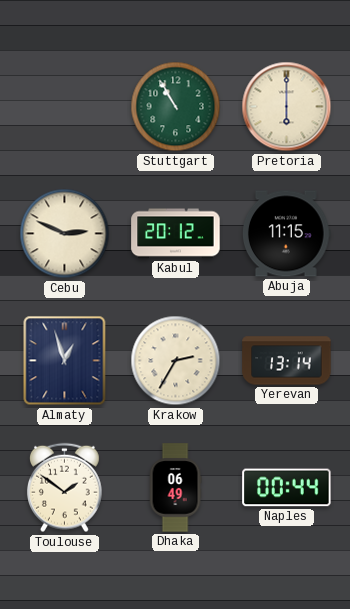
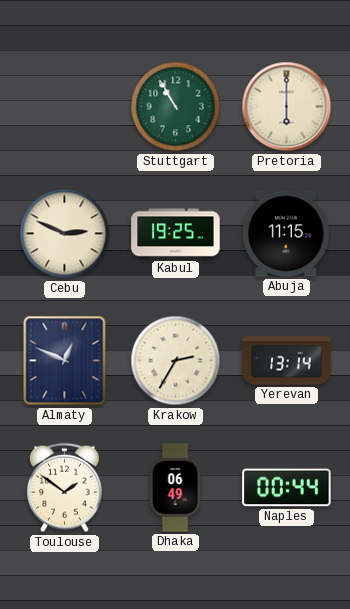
Kabul: 20:12 -> 19:25 (176, 234)
Almaty: 12:57 -> 12:49 (65, 361)
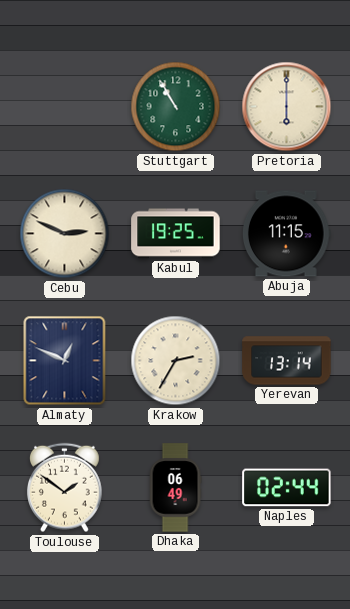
Naples: 00:44 -> 02:44 (287, 488)
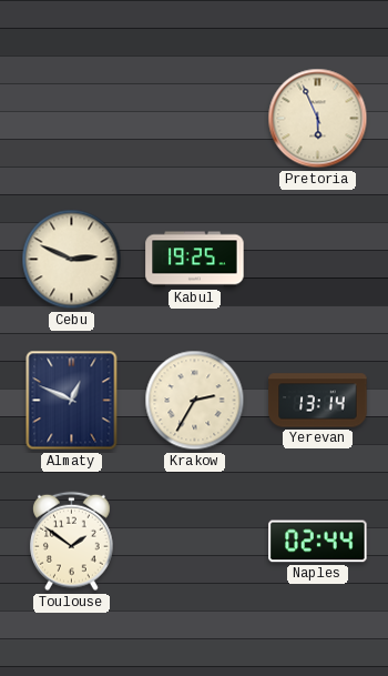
Stuttgart: 10:55 -> none (176, 107)
Pretoria: 6:00 -> 5:56 (318, 119)
Abuja: 11:15 -> none (286, 234)
Dhaka: 06:49 -> none (175, 488)
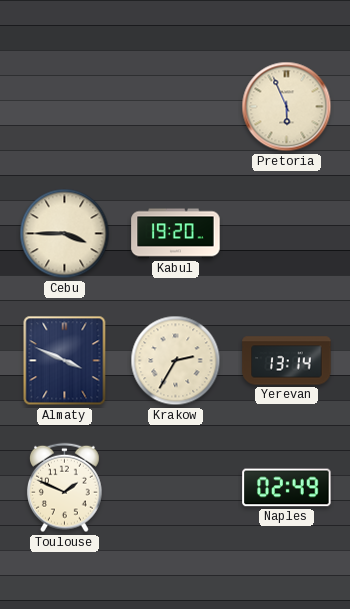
Cebu: 2:49 -> 3:45 (65, 234)
Kabul: 19:25 -> 19:20 (176, 234)
Almaty: 12:49 -> 3:49 (65, 361)
Toulouse: 1:51 -> 1:49 (64, 488)
Naples: 02:44 -> 02:49 (287, 488)
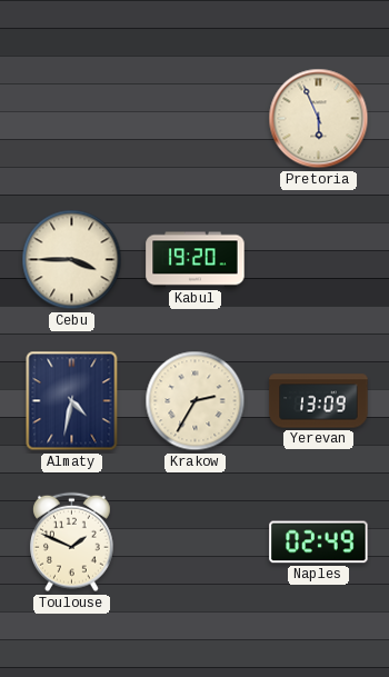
Almaty: 3:49 -> 4:32 (72, 401)
Yerevan: 13:14 -> 13:09 (319, 401)
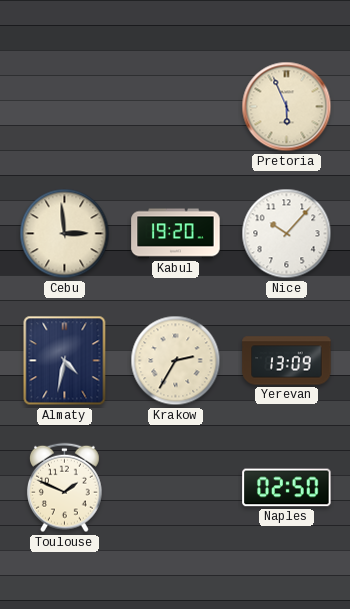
Cebu: 3:45 -> 2:59 (65, 234)
Nice: none -> 10:07 (287, 234)
Naples: 02:49 -> 02:50 (287, 488)
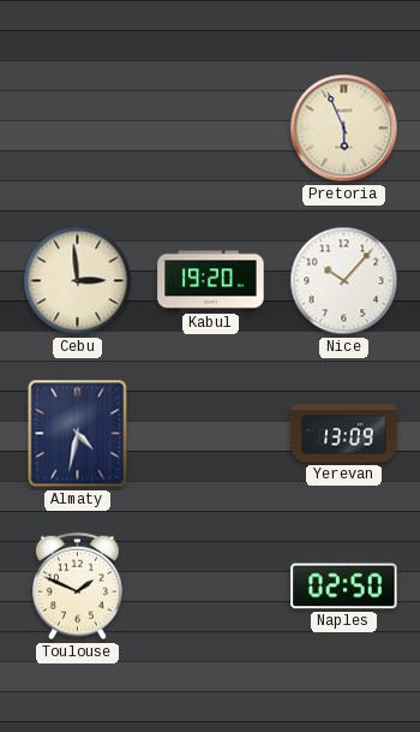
Krakow: 2:35 -> none (176, 361)
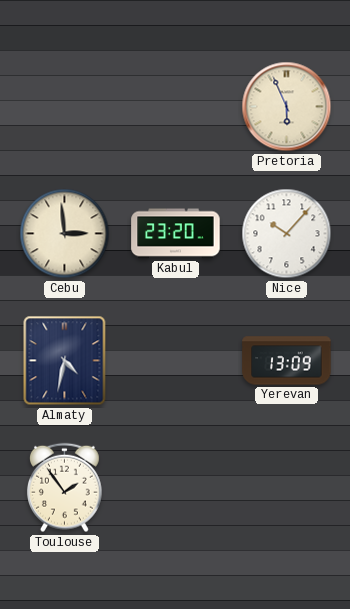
Kabul: 19:20 -> 23:20 (176, 234)
Toulouse: 1:49 -> 1:54 (64, 488)
Naples: 02:50 -> none (344, 587)
